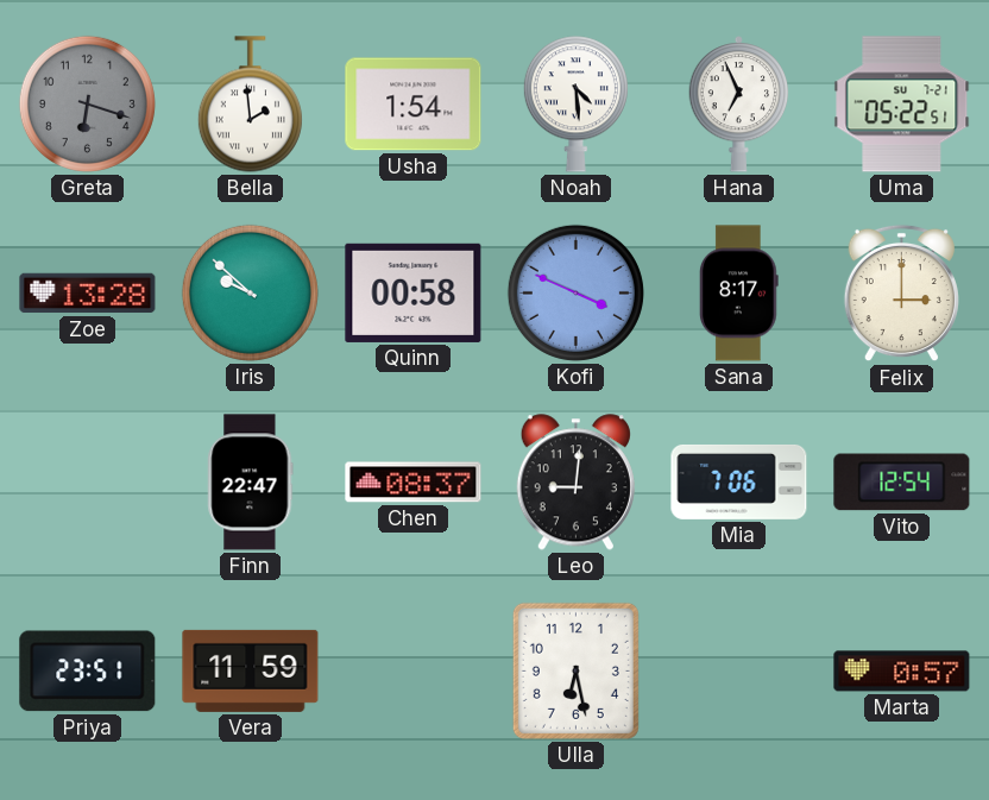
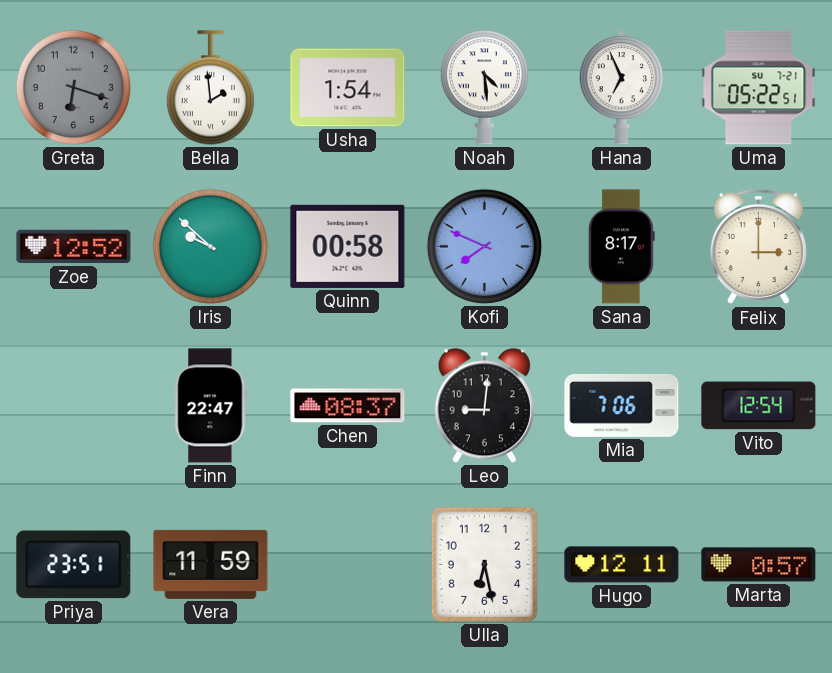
Zoe: 13:28 -> 12:52 (74, 247)
Kofi: 3:49 -> 7:49 (484, 246)
Hugo: none -> 12:11 (622, 565)
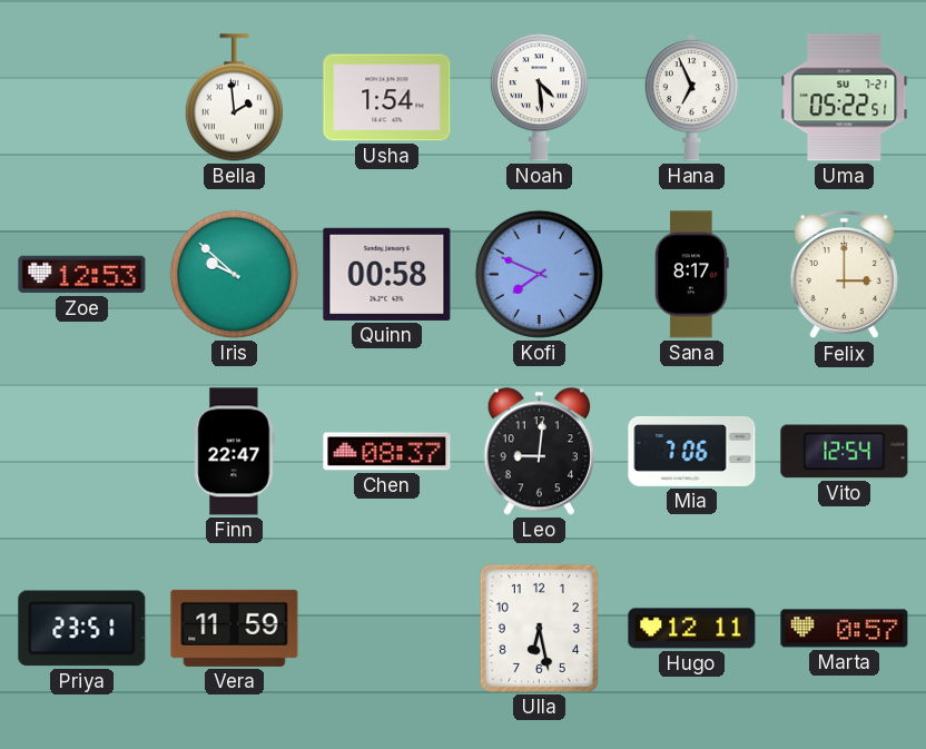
Greta: 6:18 -> none (73, 87)
Zoe: 12:52 -> 12:53 (82, 275)
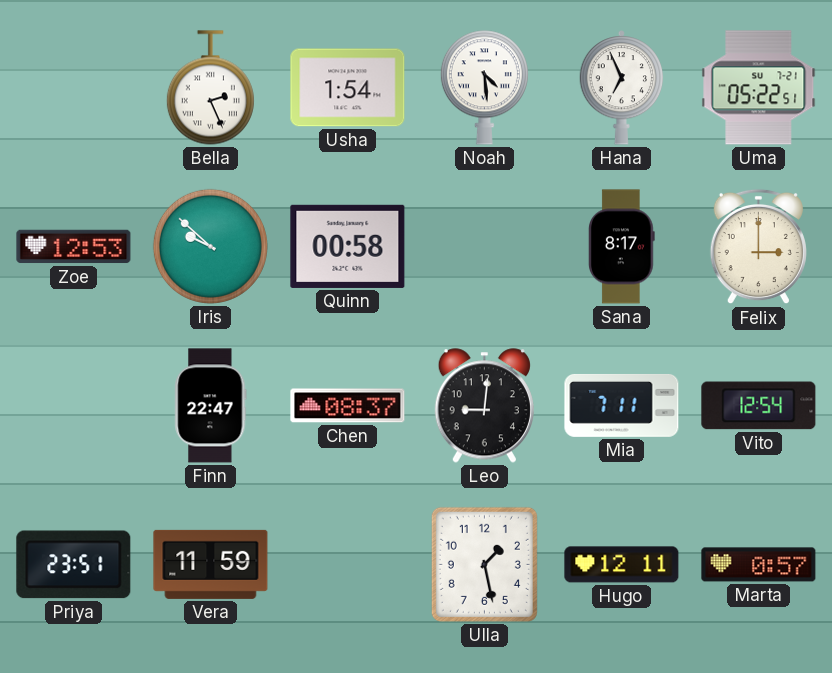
Bella: 1:59 -> 2:26 (210, 88)
Kofi: 7:49 -> none (539, 274)
Mia: 7:06 -> 7:11 (622, 405)
Ulla: 6:28 -> 1:28 (484, 564)
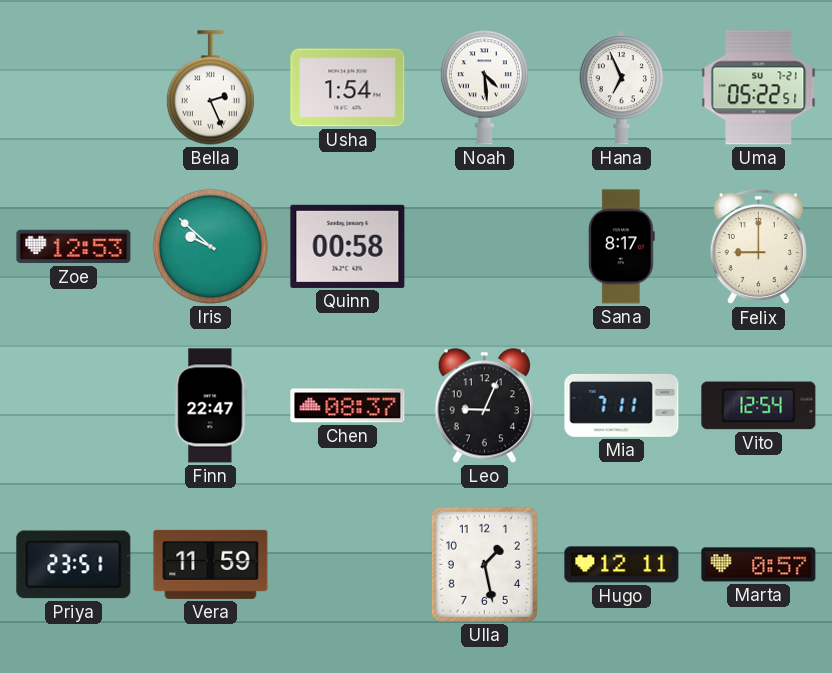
Felix: 3:00 -> 9:00 (758, 247)
Leo: 9:01 -> 9:04 (484, 406)
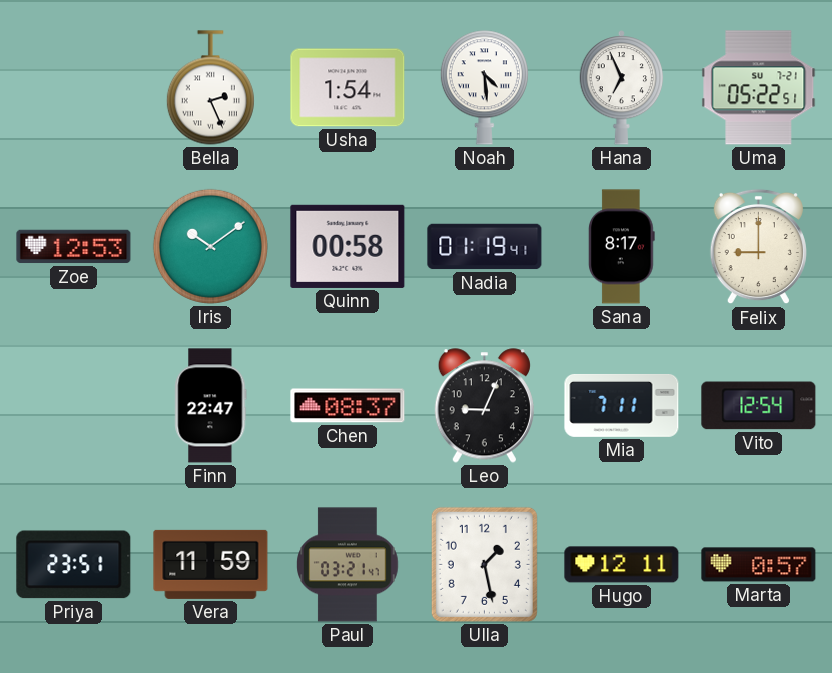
Iris: 9:52 -> 10:09 (210, 246)
Nadia: none -> 01:19 (485, 247)
Paul: none -> 03:21 (348, 565)
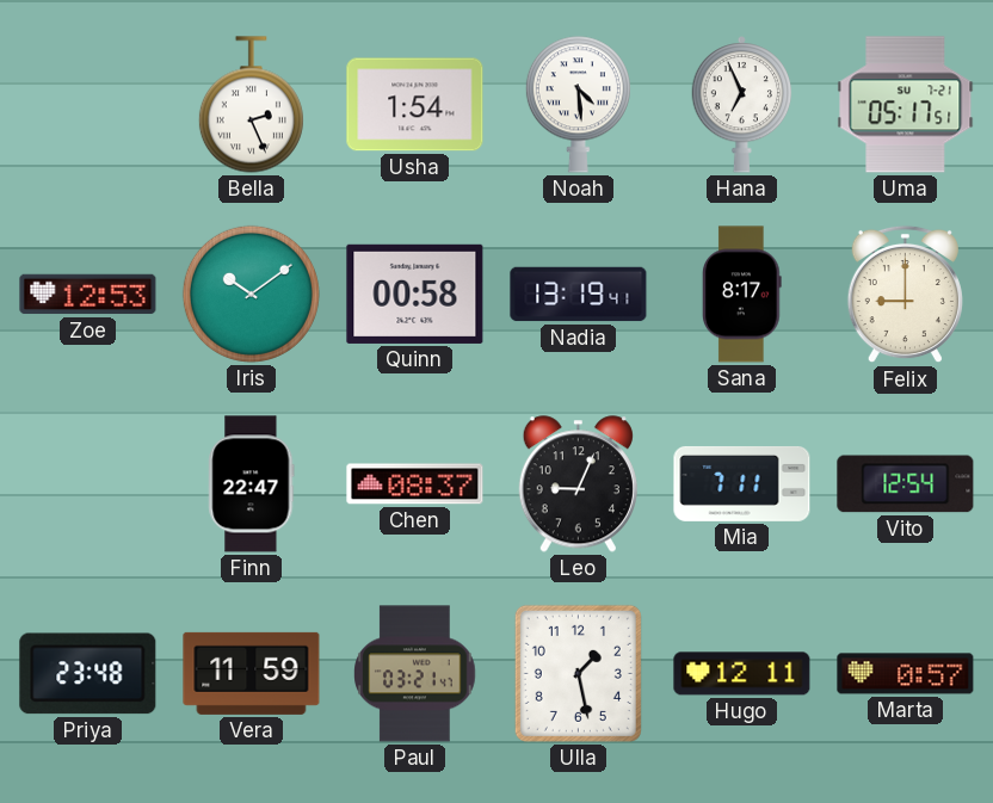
Uma: 05:22 -> 05:17 (906, 105)
Nadia: 01:19 -> 13:19 (579, 295)
Priya: 23:51 -> 23:48 (88, 674)
